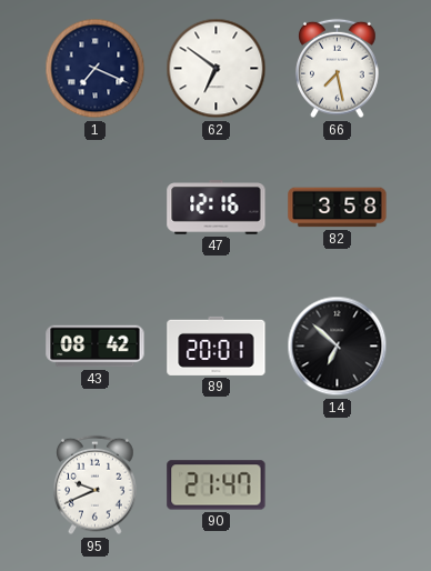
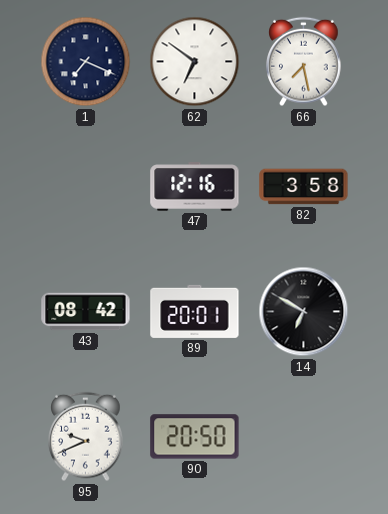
14: 6:52 -> 6:50 (304, 312)
90: 21:47 -> 20:50 (195, 437)
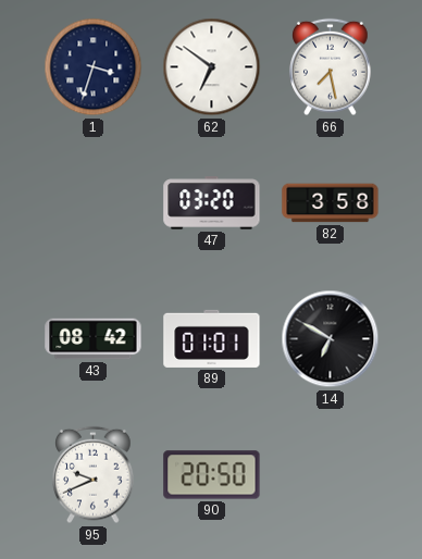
1: 7:19 -> 3:33 (94, 67)
47: 12:16 -> 03:20 (212, 203)
89: 20:01 -> 01:01 (212, 338)
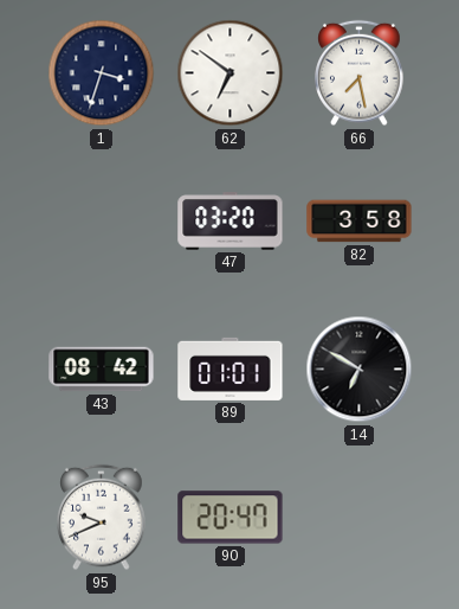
90: 20:50 -> 20:47 (231, 518)
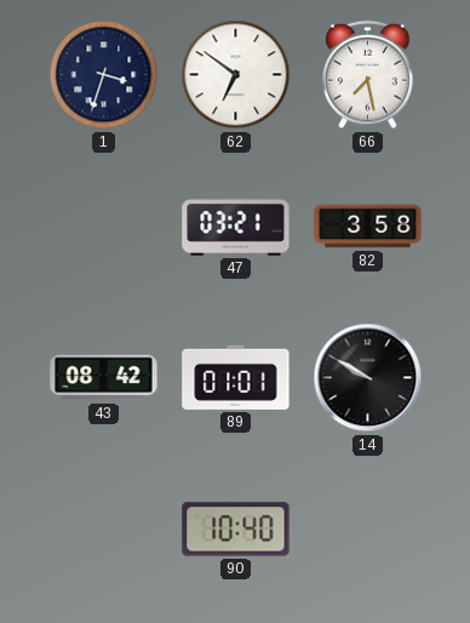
47: 03:20 -> 03:21 (236, 227)
14: 6:50 -> 9:50 (368, 378)
95: 9:41 -> none (102, 518)
90: 20:47 -> 10:40 (236, 530)
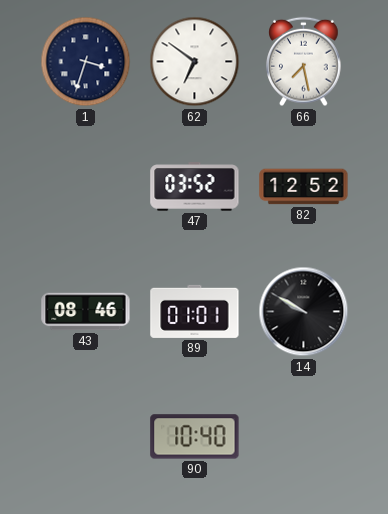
47: 03:21 -> 03:52 (195, 187)
82: 3:58 -> 12:52 (304, 187)
43: 08:42 -> 08:46 (86, 312)
